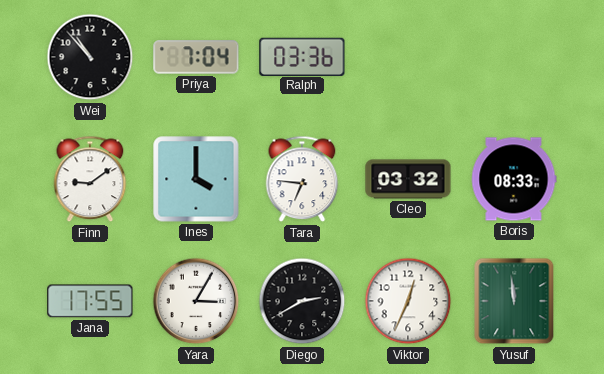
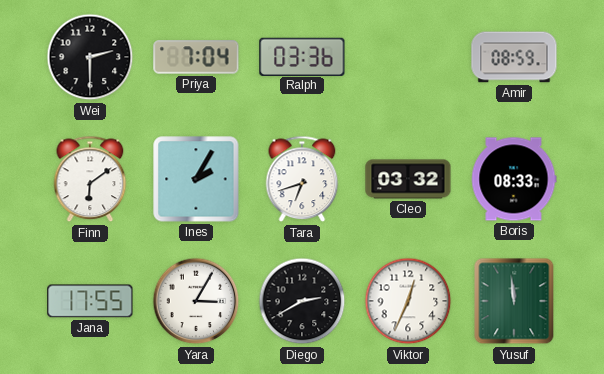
Wei: 10:53 -> 2:30 (90, 57)
Amir: none -> 08:59 (514, 57)
Finn: 9:09 -> 6:09 (90, 179)
Ines: 4:00 -> 2:05 (196, 179)
Tara: 6:46 -> 6:42 (302, 179)
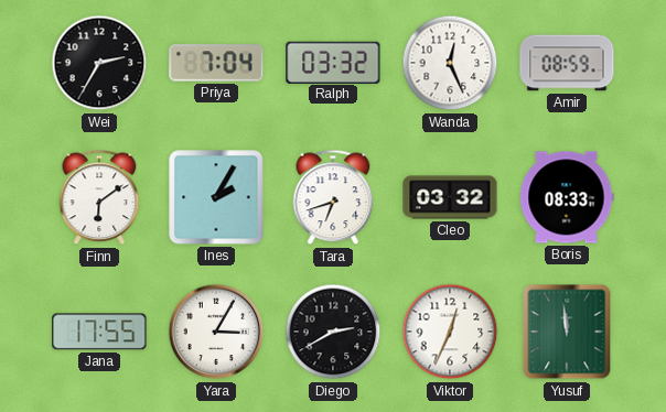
Wei: 2:30 -> 2:35 (99, 63)
Ralph: 03:36 -> 03:32 (333, 62)
Wanda: none -> 12:26 (450, 63)
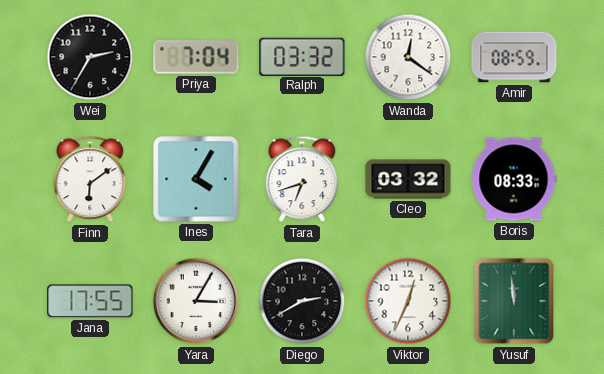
Wanda: 12:26 -> 12:21 (408, 57)
Ines: 2:05 -> 4:05 (196, 179)
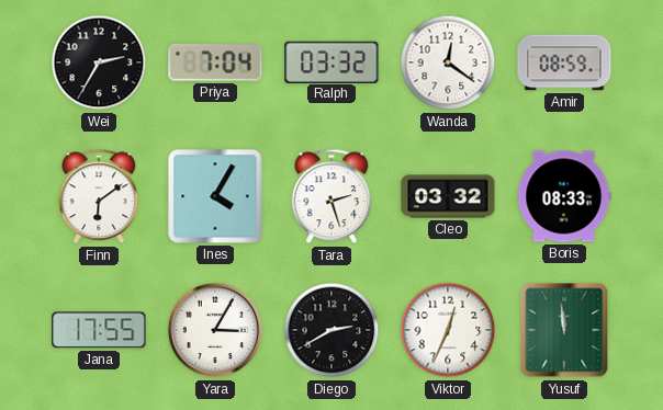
Tara: 6:42 -> 2:27 (332, 196)
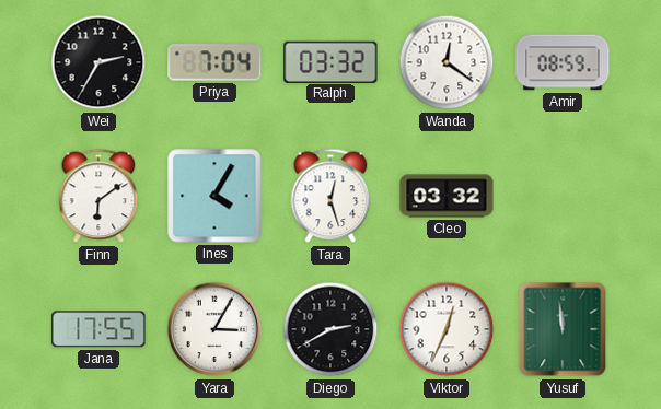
Tara: 2:27 -> 12:27 (330, 196)
Boris: 08:33 -> none (564, 196)
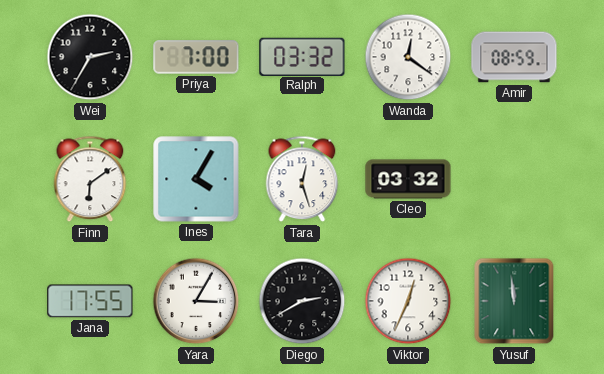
Priya: 7:04 -> 7:00 (196, 57)
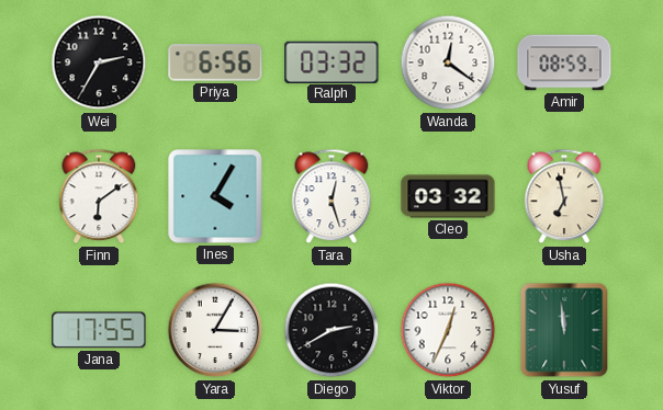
Priya: 7:00 -> 6:56 (215, 62)
Usha: none -> 6:58 (564, 196)
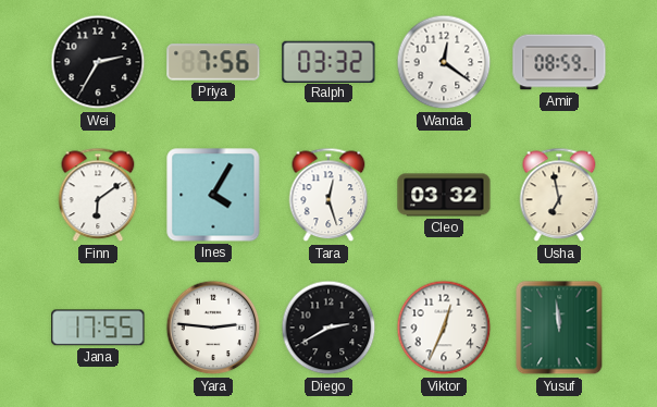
Priya: 6:56 -> 7:56 (213, 62)
Yara: 3:05 -> 2:46 (213, 328)
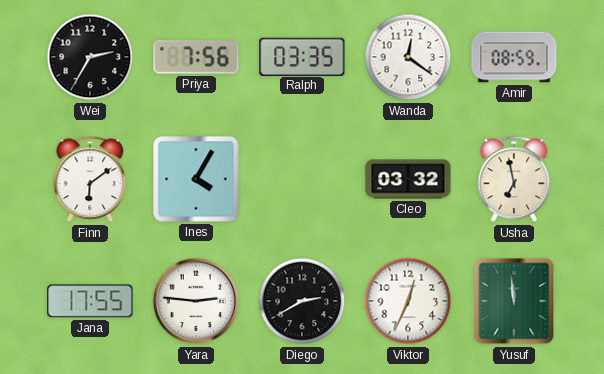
Ralph: 03:32 -> 03:35 (302, 56)
Tara: 12:27 -> none (328, 195)
